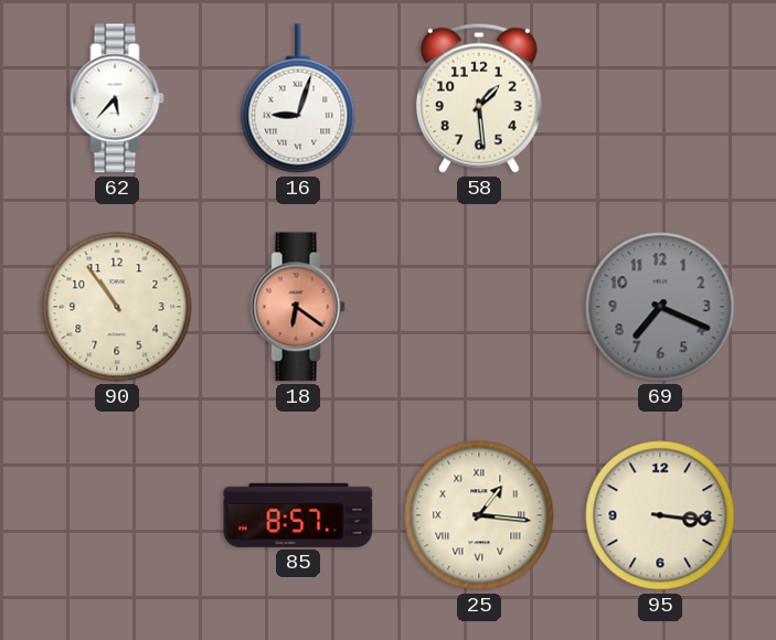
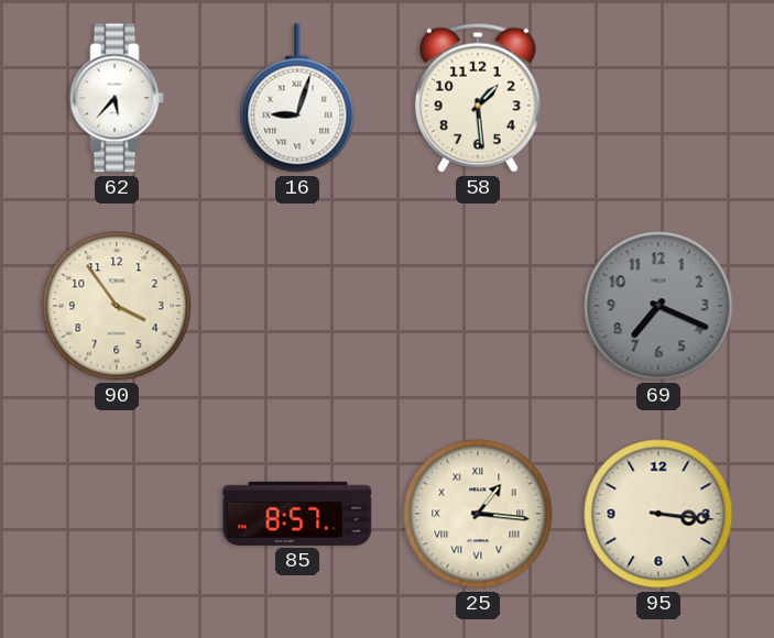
90: 10:54 -> 3:54 (117, 306)
18: 6:21 -> none (298, 307)
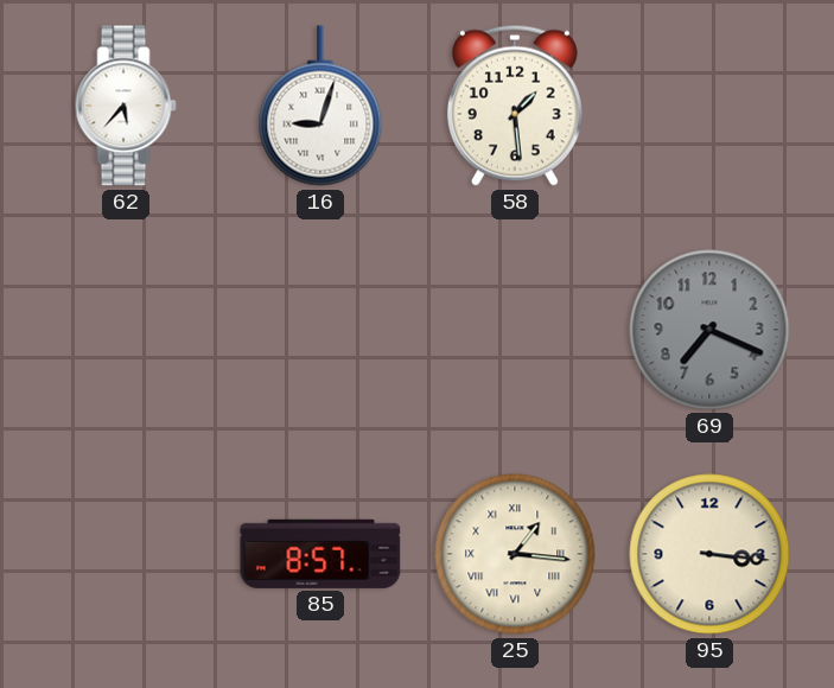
90: 3:54 -> none (117, 306)
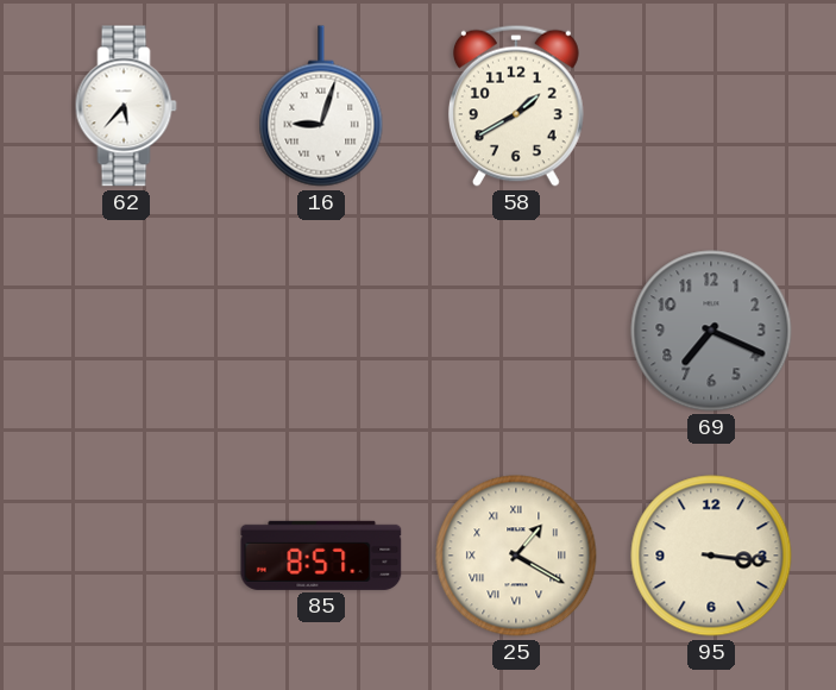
58: 1:29 -> 1:40 (516, 106)
25: 1:16 -> 1:20 (516, 556)
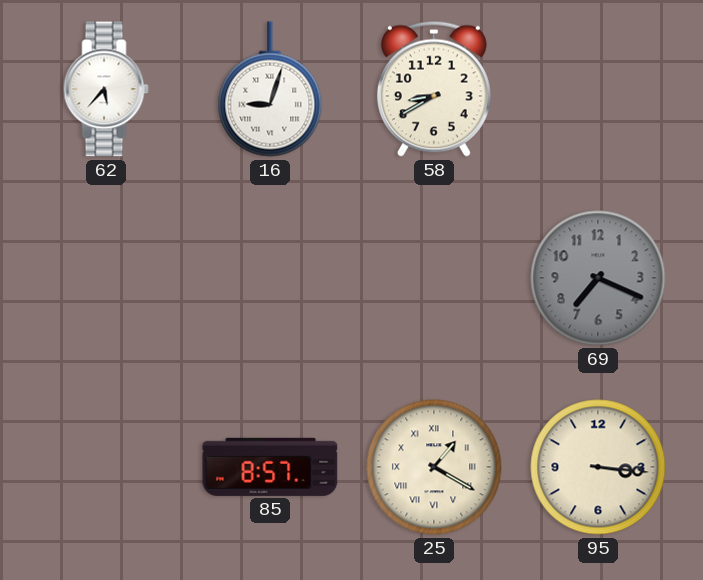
58: 1:40 -> 8:40 (434, 89)
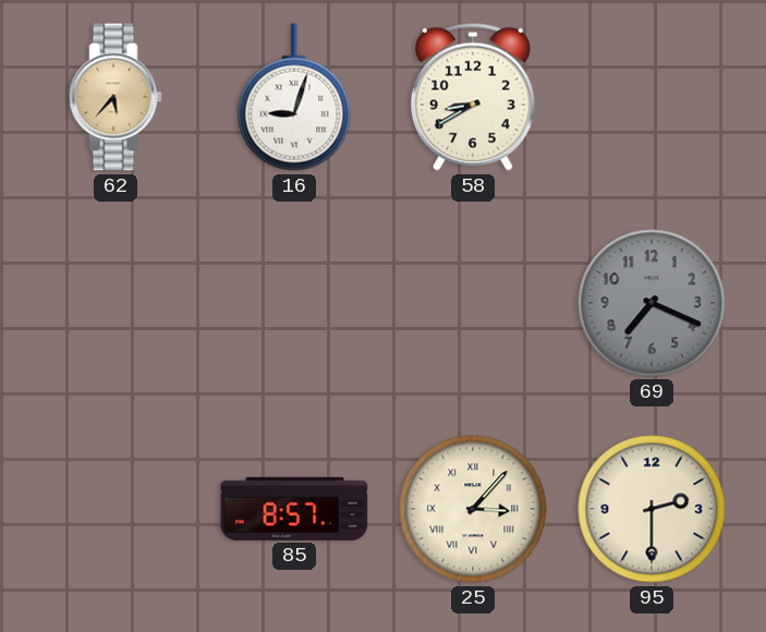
62 dial: white -> champagne (115, 97)
25: 1:20 -> 3:07 (473, 509)
95: 3:16 -> 2:30 (652, 509)
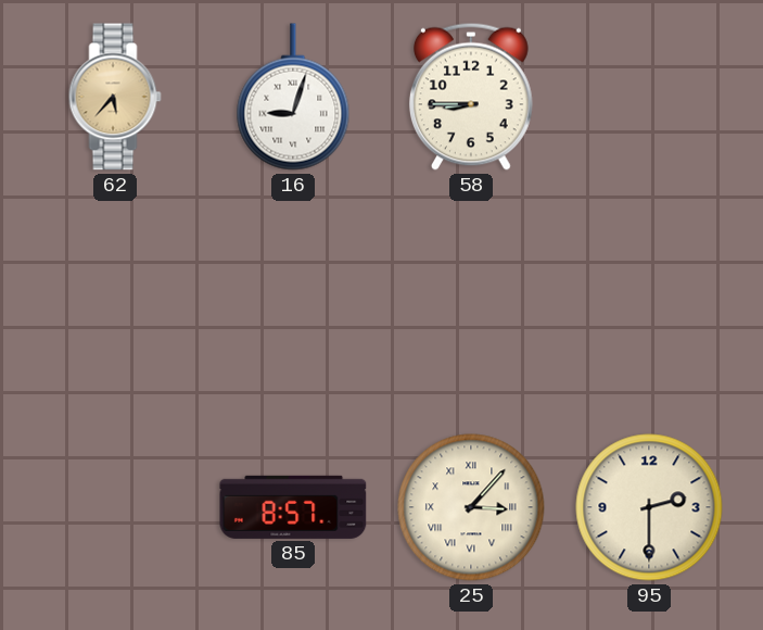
58: 8:40 -> 8:45 (471, 97)
69: 7:19 -> none (652, 303)
